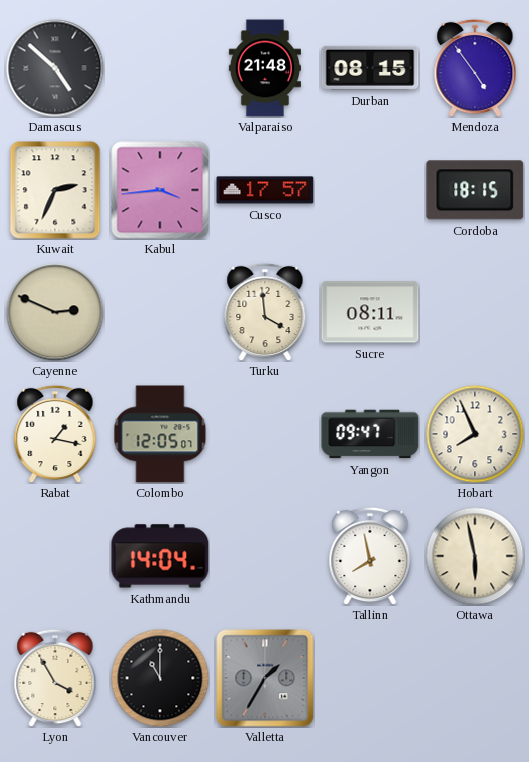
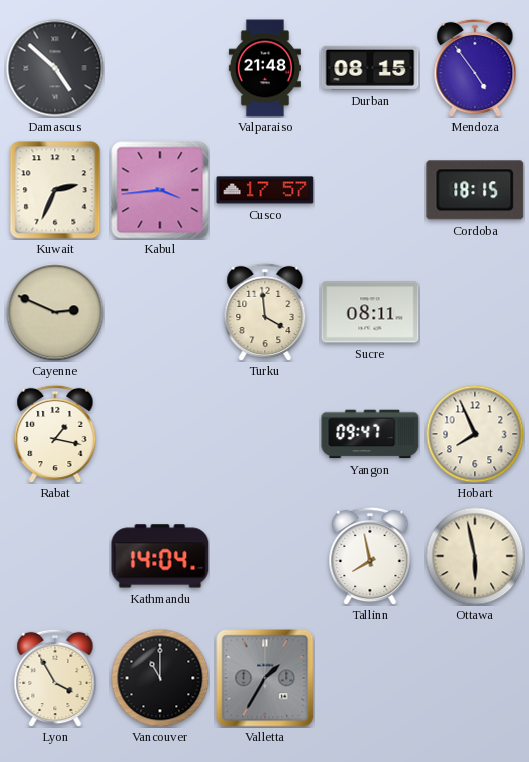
Colombo: 12:05 -> none (160, 434)
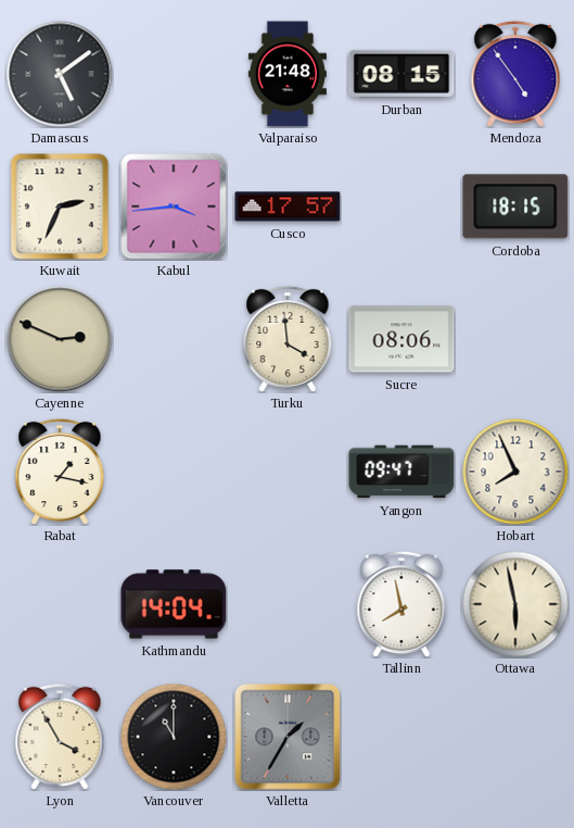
Damascus: 4:52 -> 5:09 (60, 74)
Sucre: 08:11 -> 08:06 (401, 339)
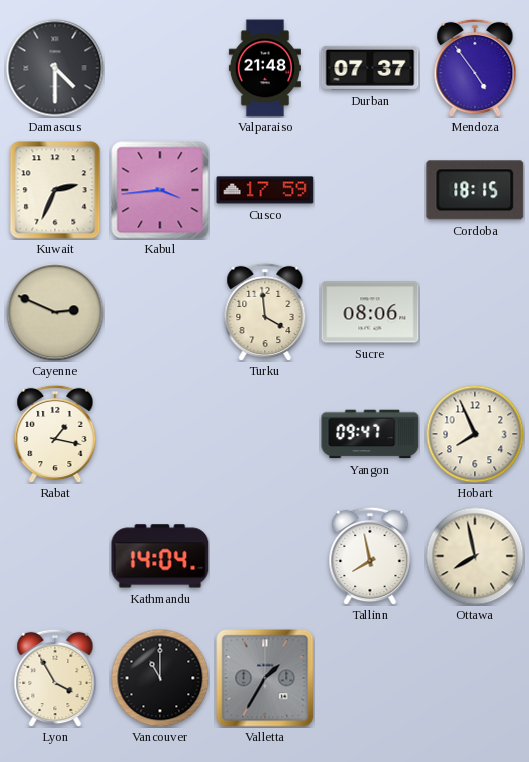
Damascus: 5:09 -> 4:30 (55, 68)
Durban: 08:15 -> 07:37 (370, 68)
Cusco: 17:57 -> 17:59 (265, 190)
Ottawa: 5:58 -> 7:58 (475, 556)
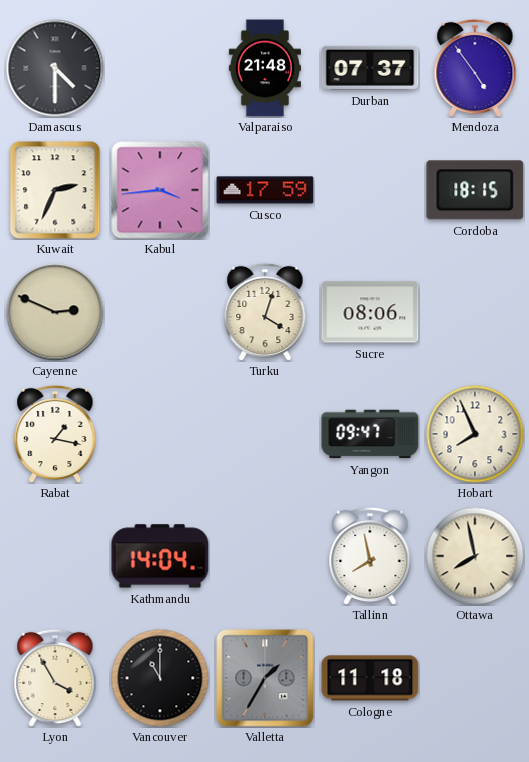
Turku: 3:59 -> 4:03 (265, 312)
Cologne: none -> 11:18 (370, 678)
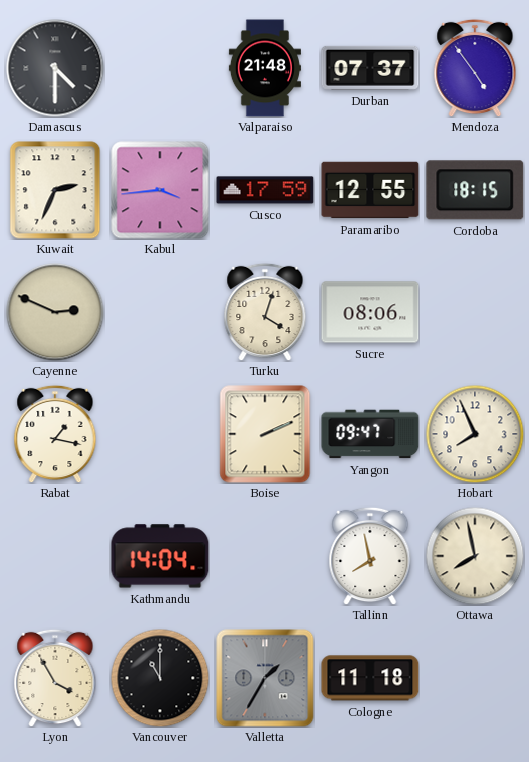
Paramaribo: none -> 12:55 (370, 190)
Boise: none -> 2:11 (265, 434)
